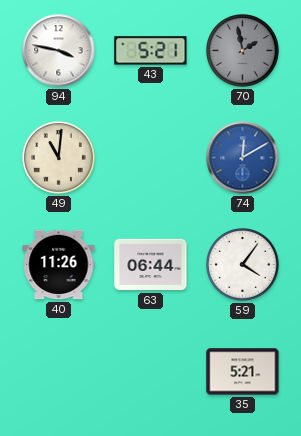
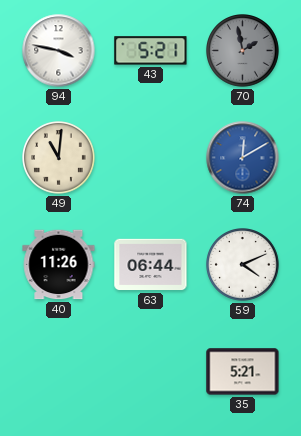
59: 4:06 -> 4:11 (243, 265)
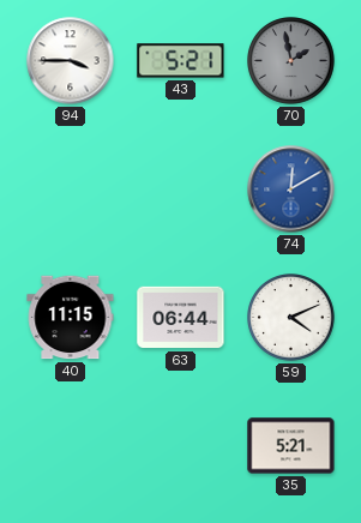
94: 3:47 -> 3:45 (71, 61)
49: 11:01 -> none (59, 158)
40: 11:26 -> 11:15 (71, 318)
